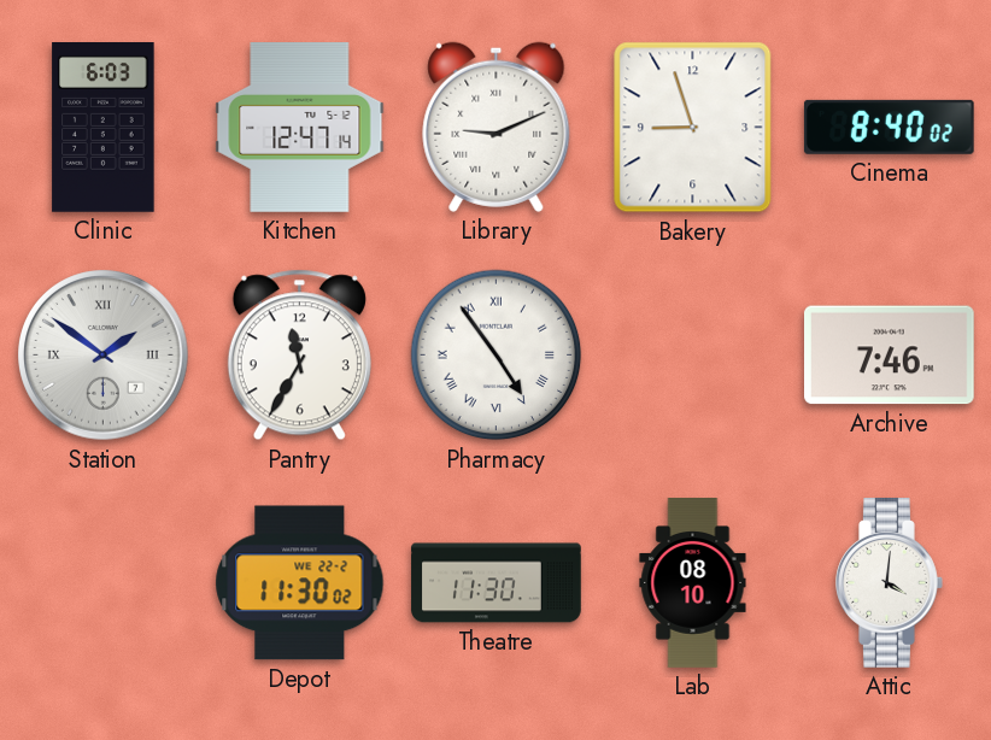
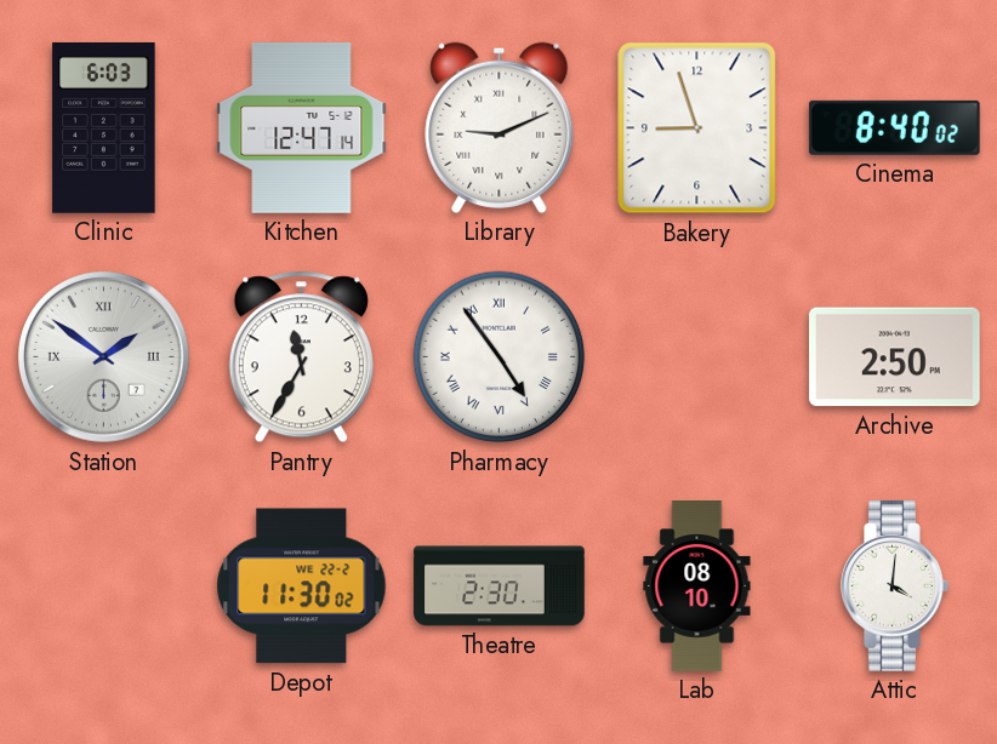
Archive: 7:46 -> 2:50 (895, 357)
Theatre: 11:30 -> 2:30 (500, 586)
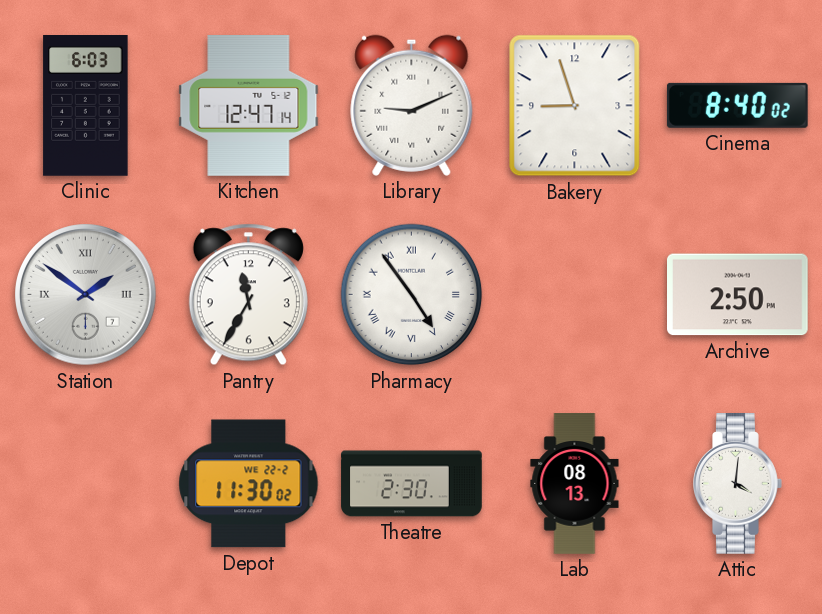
Lab: 08:10 -> 08:13 (575, 484)
